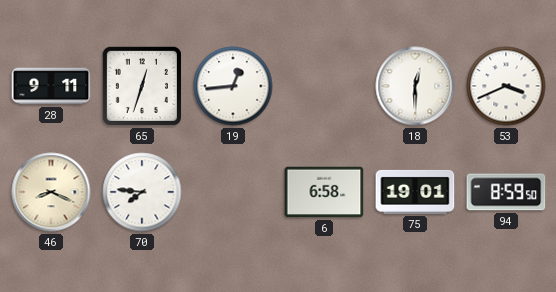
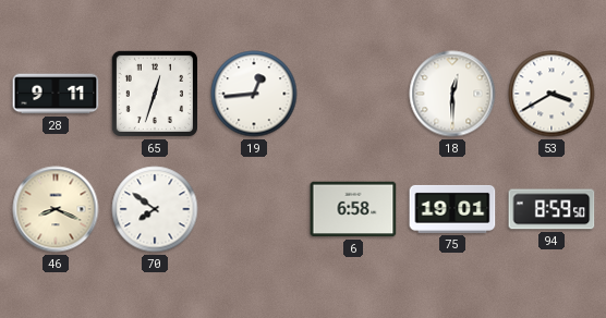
53: 3:41 -> 3:40 (552, 94)
70: 7:46 -> 7:51 (155, 209)
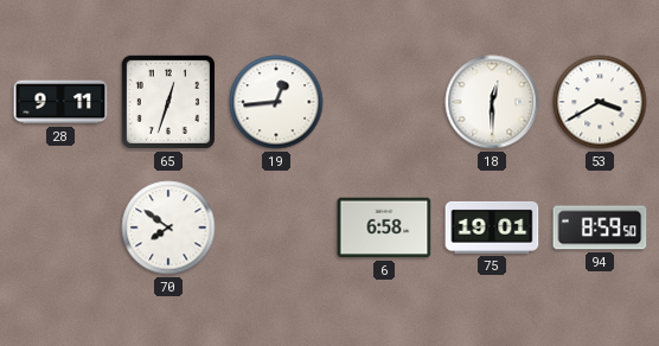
46: 8:19 -> none (56, 209)
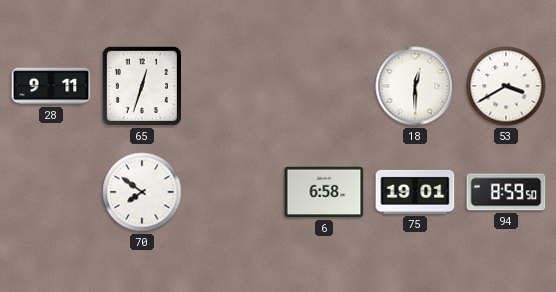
19: 12:44 -> none (276, 102)
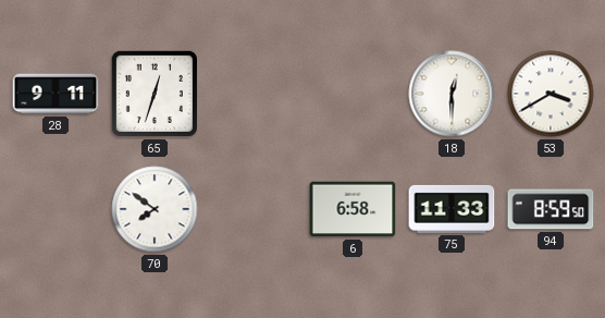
75: 19:01 -> 11:33 (452, 209)
